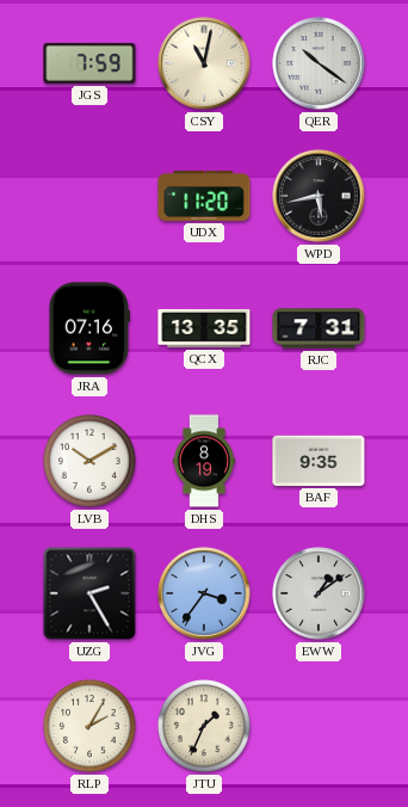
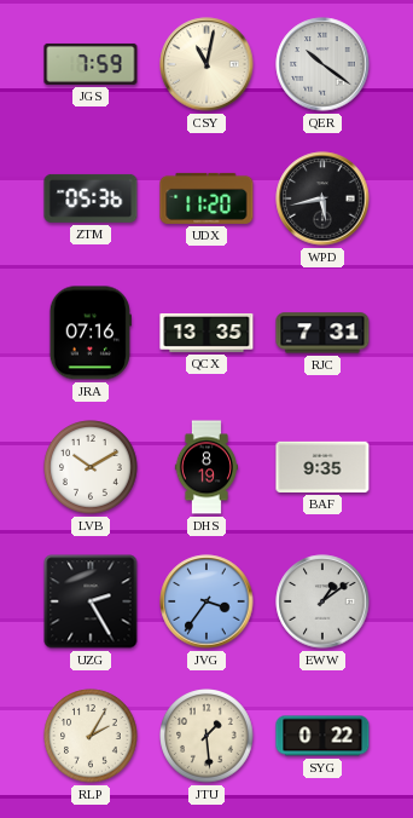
ZTM: none -> 05:36 (91, 198)
JTU: 1:34 -> 1:29 (206, 736)
SYG: none -> 0:22 (322, 736)
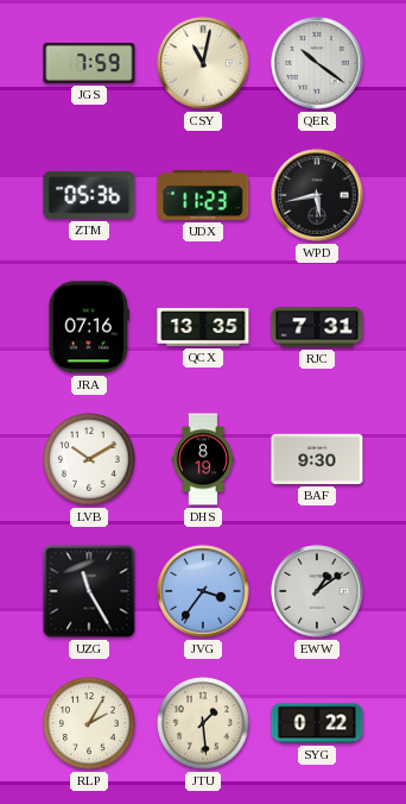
UDX: 11:20 -> 11:23 (203, 195)
BAF: 9:35 -> 9:30 (317, 459)
UZG: 2:25 -> 11:25 (89, 591)
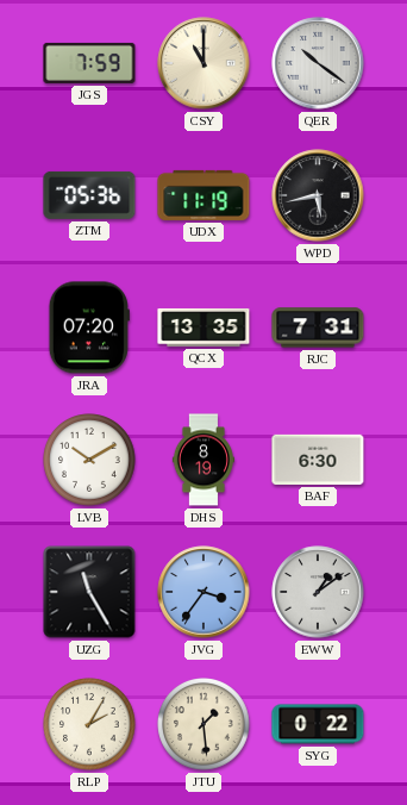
CSY: 11:02 -> 11:00 (203, 63)
UDX: 11:23 -> 11:19 (203, 195)
JRA: 07:16 -> 07:20 (89, 327)
BAF: 9:30 -> 6:30 (318, 460)
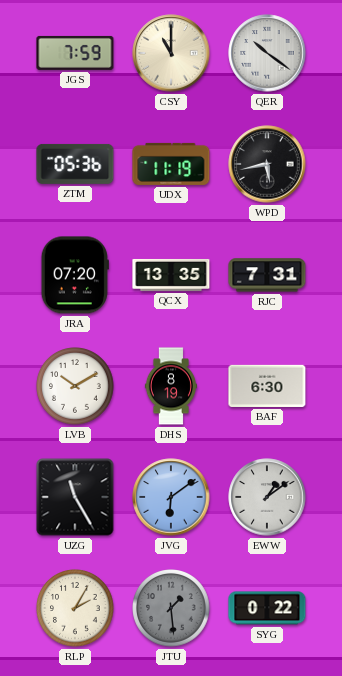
JVG: 3:36 -> 6:09 (171, 497)
JTU dial: cream -> grey (171, 608)
